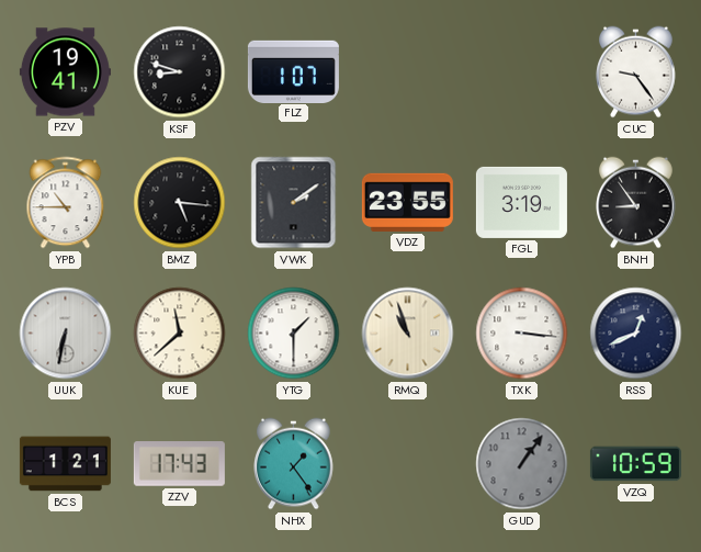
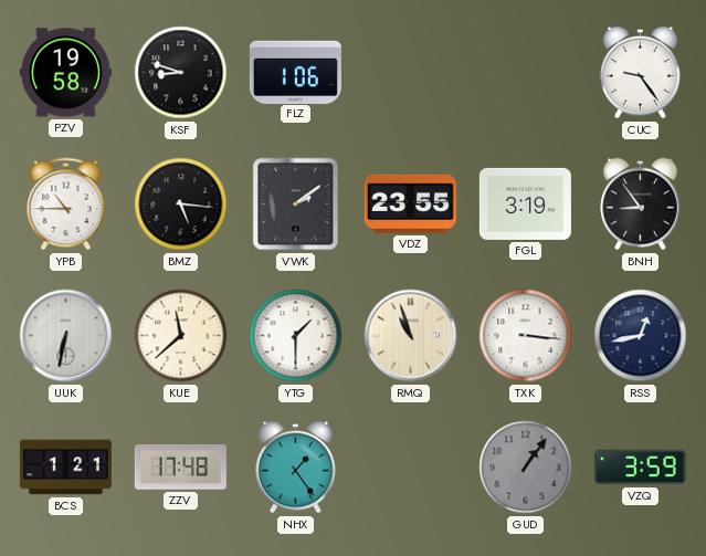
PZV: 19:41 -> 19:58 (65, 73)
FLZ: 1:07 -> 1:06 (295, 72)
RSS: 12:41 -> 12:43 (641, 336)
ZZV: 17:43 -> 17:48 (180, 468)
VZQ: 10:59 -> 3:59 (640, 468)
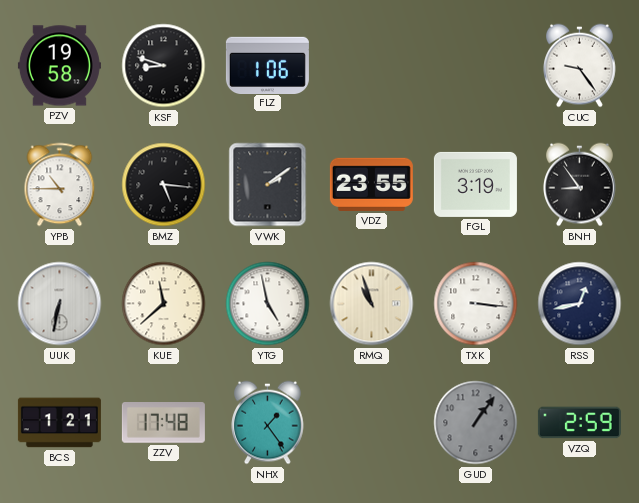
YTG: 1:30 -> 4:58 (268, 304)
VZQ: 3:59 -> 2:59 (579, 423)
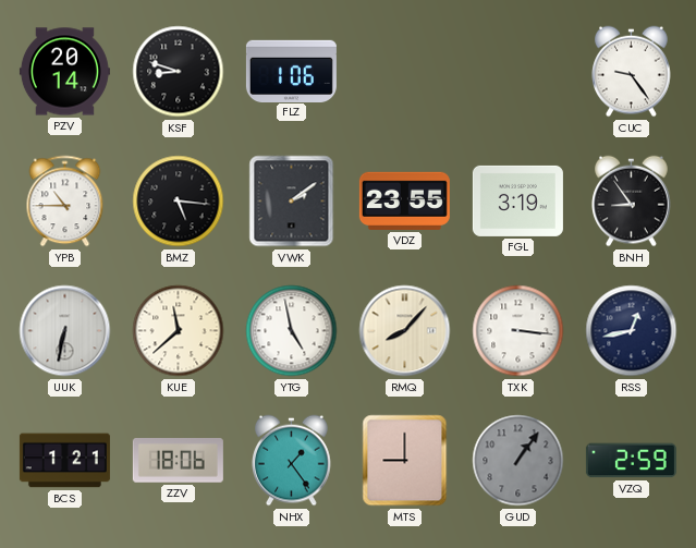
PZV: 19:58 -> 20:14 (64, 72)
RMQ: 10:57 -> 8:07 (405, 331)
ZZV: 17:48 -> 18:06 (178, 461)
MTS: none -> 9:00 (405, 461)
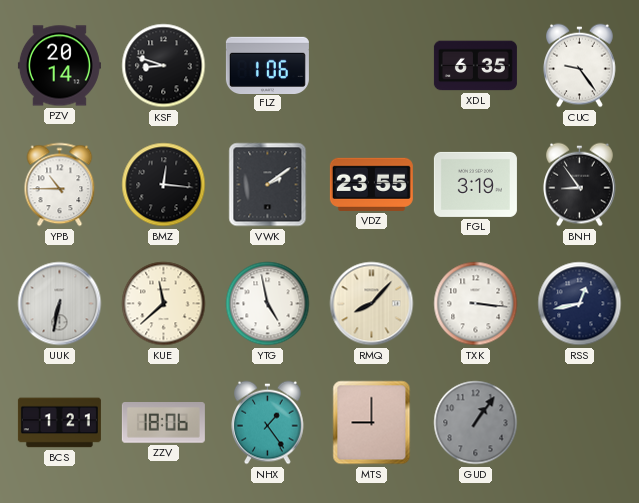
XDL: none -> 6:35 (475, 66)
BMZ: 5:16 -> 12:16 (164, 185)
VZQ: 2:59 -> none (631, 461)
